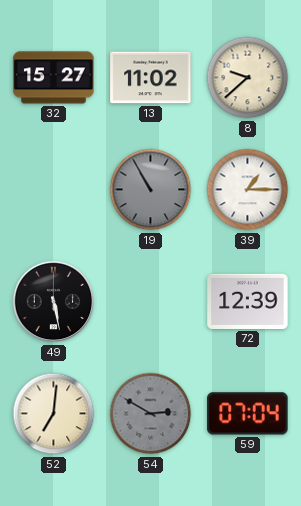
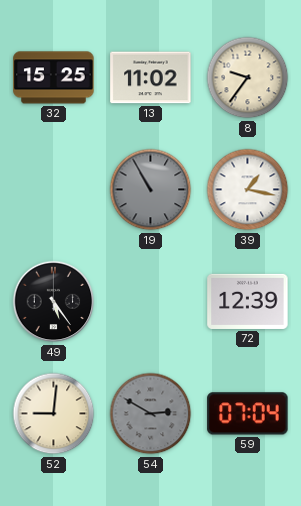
32: 15:27 -> 15:25 (54, 78)
8: 9:38 -> 9:36 (248, 78)
39: 1:15 -> 1:17 (248, 190)
49: 5:28 -> 5:24 (54, 302)
52: 7:01 -> 9:01 (54, 414)
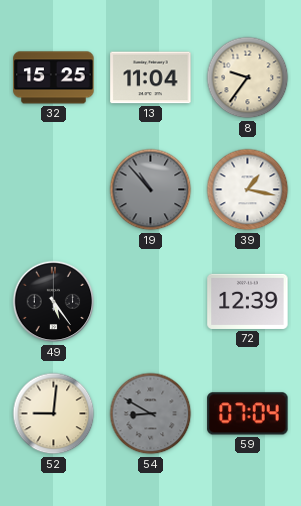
13: 11:02 -> 11:04 (151, 78)
19: 10:55 -> 10:53 (151, 190)
54: 2:50 -> 8:50 (151, 414)
